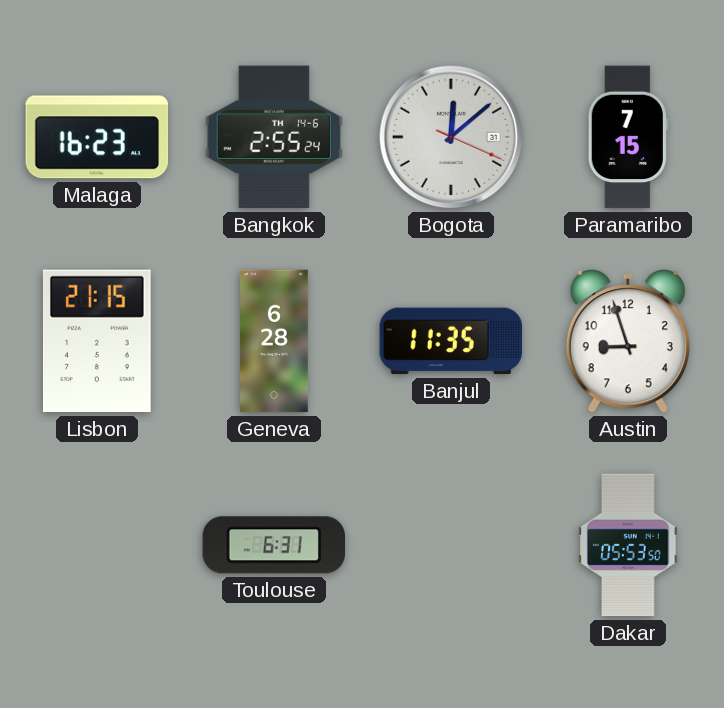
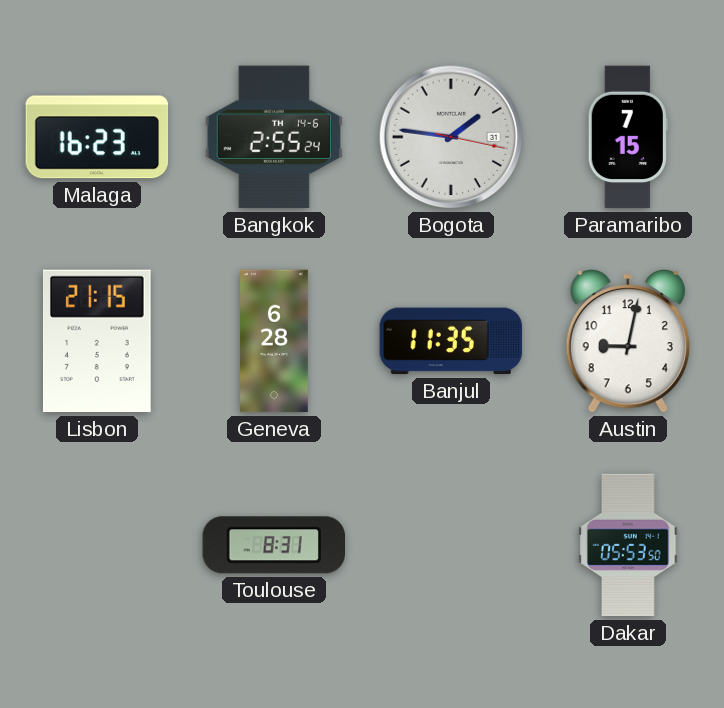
Bogota: 12:08 -> 1:46 (451, 137)
Austin: 8:57 -> 9:02 (627, 342)
Toulouse: 6:31 -> 8:31 (273, 545)
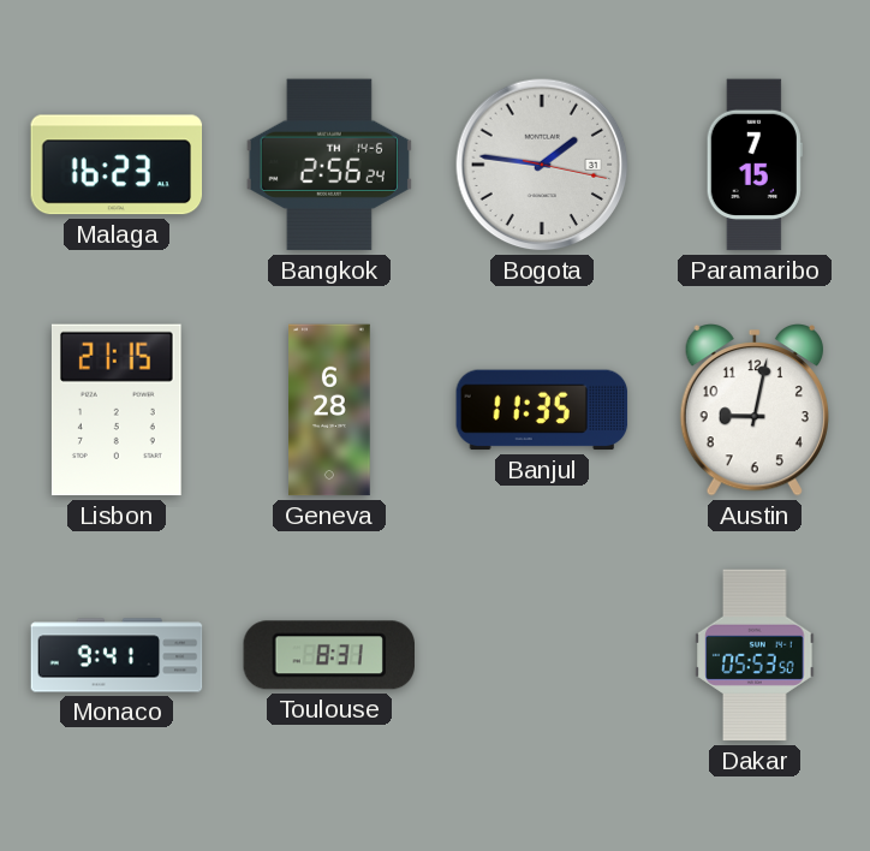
Bangkok: 2:55 -> 2:56 (329, 165)
Monaco: none -> 9:41 (117, 655)
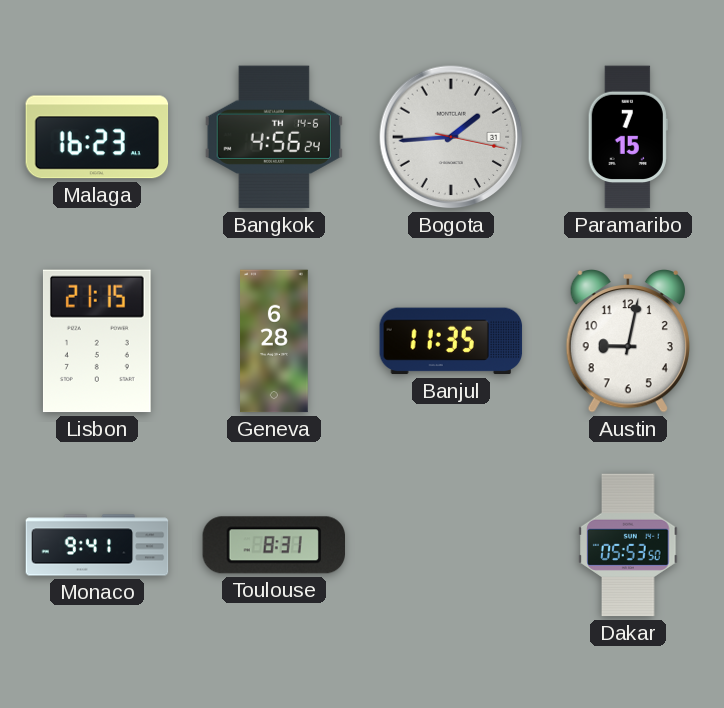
Bangkok: 2:56 -> 4:56 (274, 137)
Bogota: 1:46 -> 1:44 (451, 137)
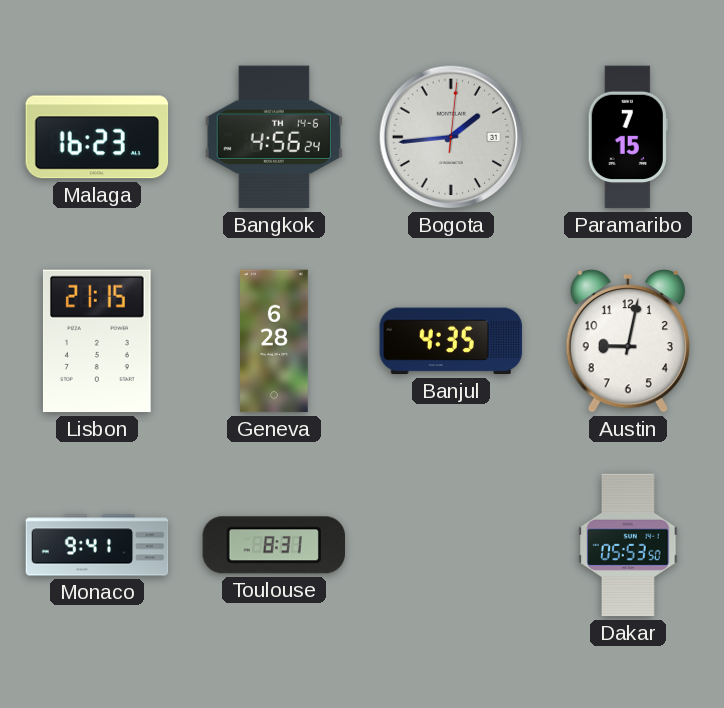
Bogota: 1:44:17 -> 1:44:01 (451, 137)
Banjul: 11:35 -> 4:35 (451, 341)
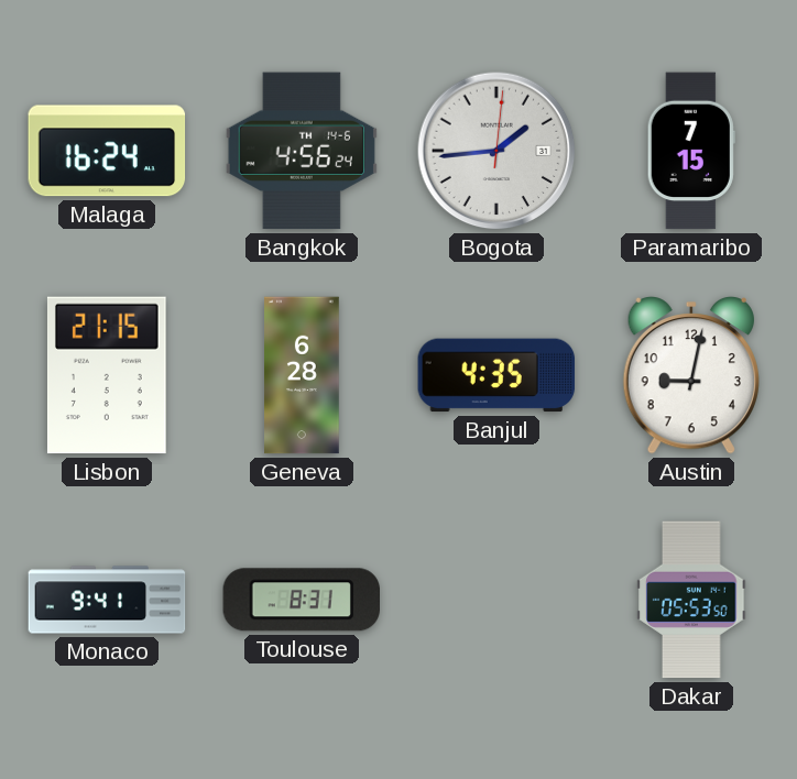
Malaga: 16:23 -> 16:24 (107, 151)
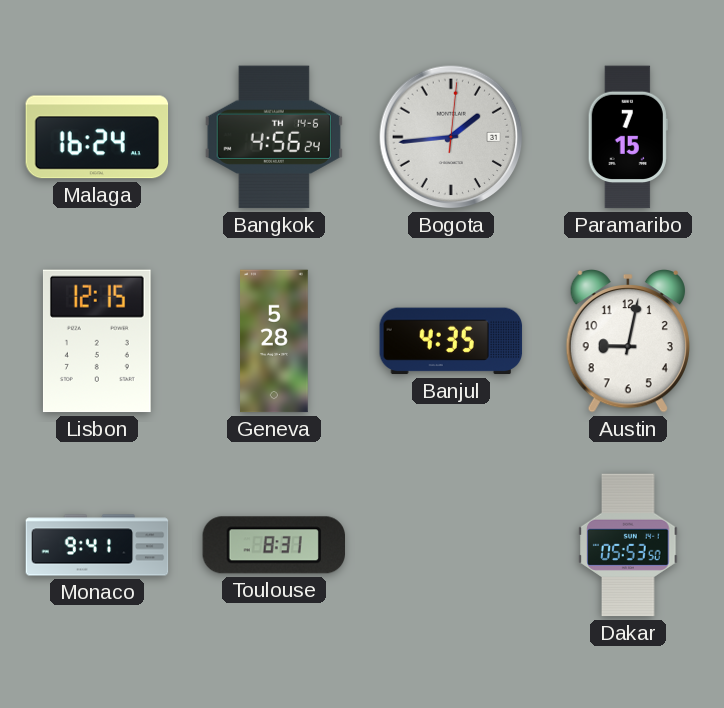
Lisbon: 21:15 -> 12:15 (97, 341)
Geneva: 6:28 -> 5:28 (274, 341)
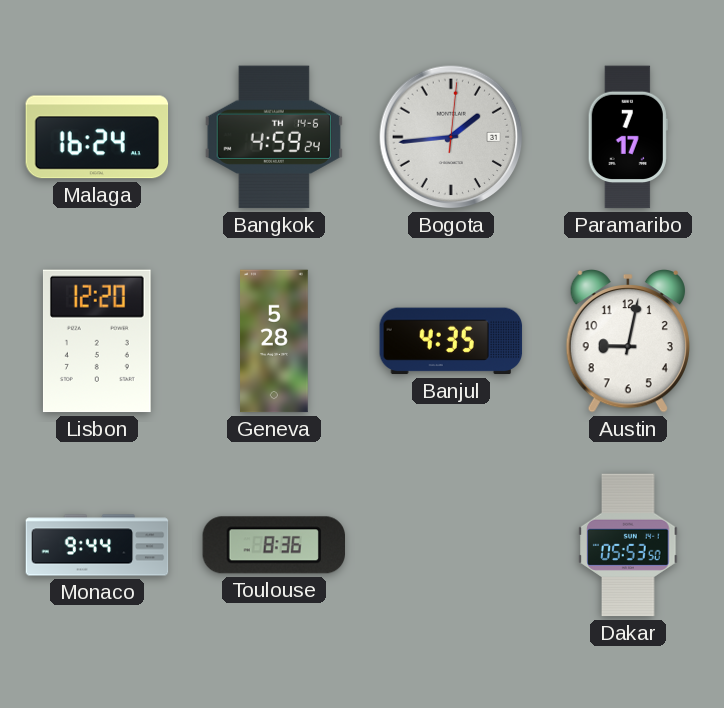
Bangkok: 4:56 -> 4:59 (274, 137)
Paramaribo: 7:15 -> 7:17 (628, 137)
Lisbon: 12:15 -> 12:20 (97, 341)
Monaco: 9:41 -> 9:44 (97, 545)
Toulouse: 8:31 -> 8:36 (273, 545)
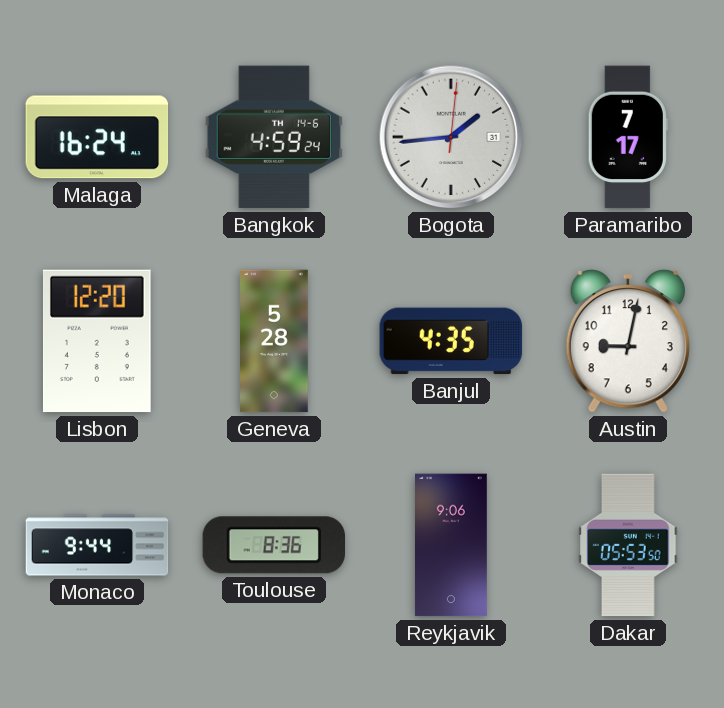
Reykjavik: none -> 9:06 (451, 545)
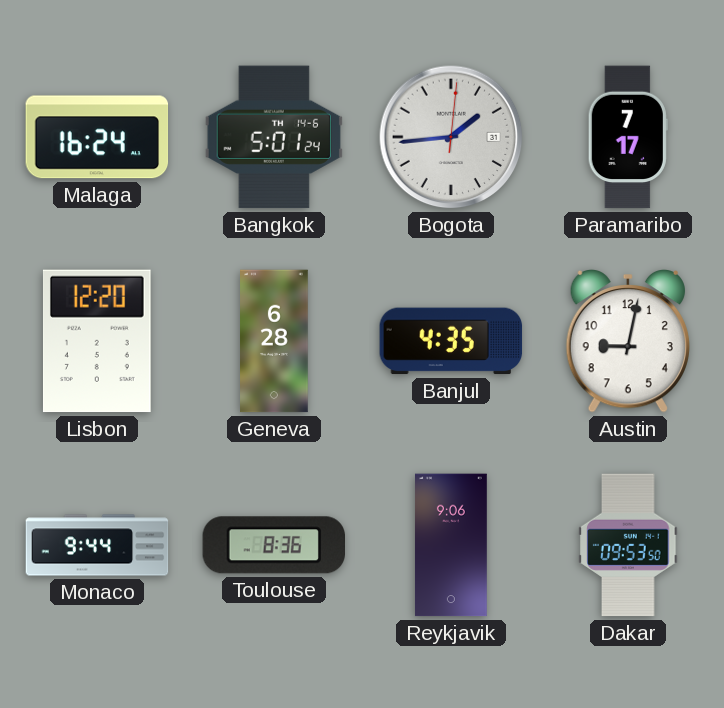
Bangkok: 4:59 -> 5:01 (274, 137)
Geneva: 5:28 -> 6:28 (274, 341)
Dakar: 05:53 -> 09:53 (628, 545)
